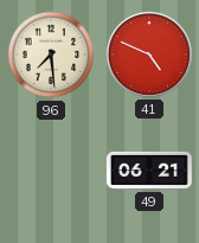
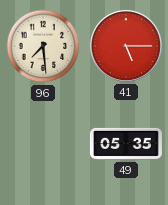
41: 4:49 -> 5:15 (126, 46)
49: 06:21 -> 05:35 (126, 144)
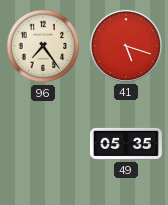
96: 7:29 -> 7:24 (43, 46)
41: 5:15 -> 5:18 (126, 46)
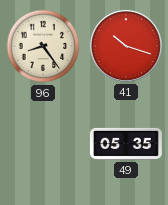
96: 7:24 -> 8:24 (43, 46)
41: 5:18 -> 10:18 (126, 46)
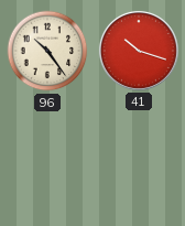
96: 8:24 -> 10:24 (47, 51)
49: 05:35 -> none (126, 144)
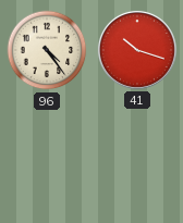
96: 10:24 -> 4:24 (47, 50)
